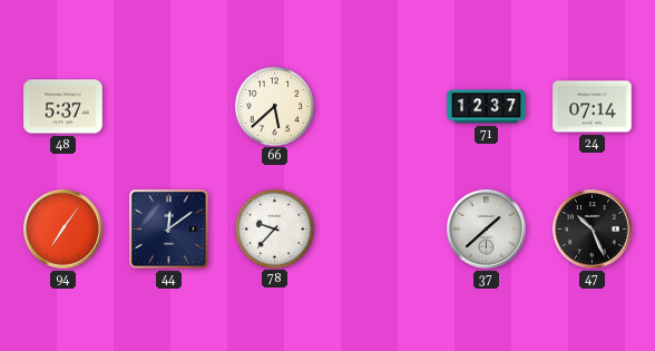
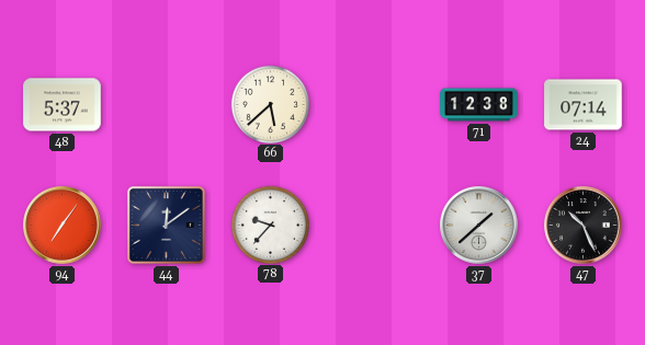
71: 12:37 -> 12:38 (479, 105)
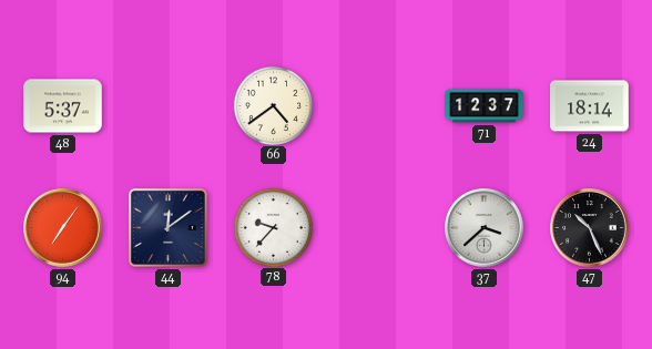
66: 5:38 -> 4:39 (273, 105)
71: 12:38 -> 12:37 (485, 106)
24: 07:14 -> 18:14 (590, 106)
37: 1:38 -> 3:38 (485, 228)
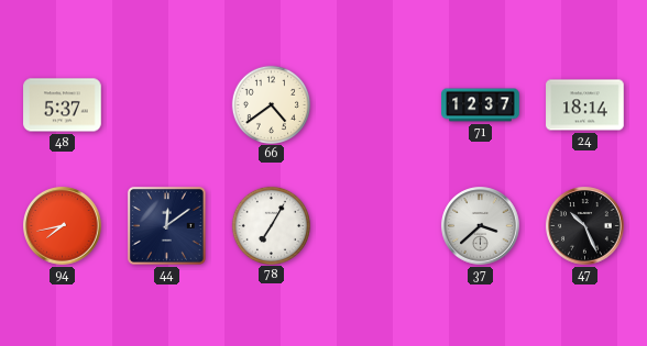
94: 7:06 -> 7:43 (63, 226)
78: 9:37 -> 7:05 (271, 225)
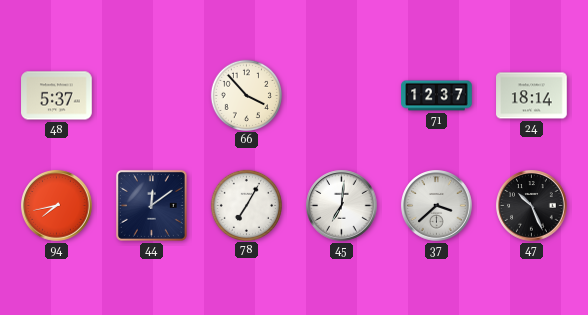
66: 4:39 -> 3:53 (246, 95)
45: none -> 7:01 (342, 206)
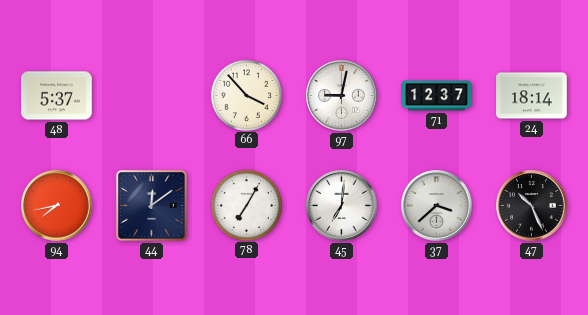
97: none -> 9:02 (342, 96)
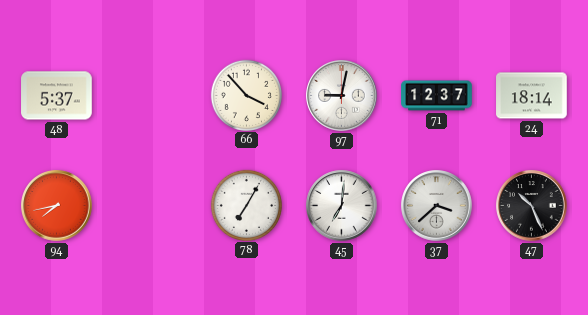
44: 12:09 -> none (151, 205)
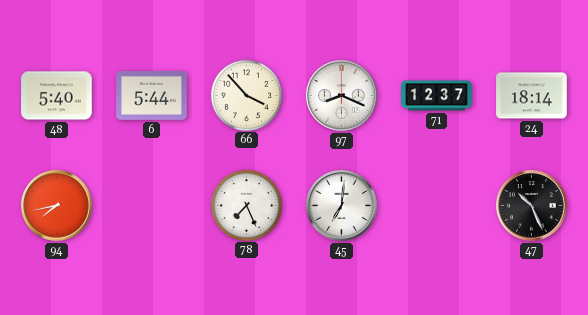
48: 5:37 -> 5:40 (57, 96)
6: none -> 5:44 (152, 96)
97: 9:02 -> 8:19 (342, 96)
78: 7:05 -> 7:26 (246, 205)
37: 3:38 -> none (437, 206)
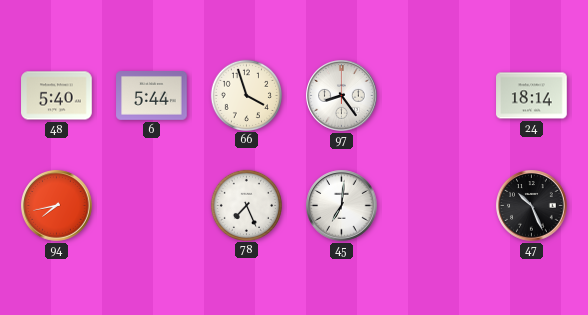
66: 3:53 -> 3:57 (246, 95)
97: 8:19 -> 8:24 (342, 96)
71: 12:37 -> none (437, 96)
